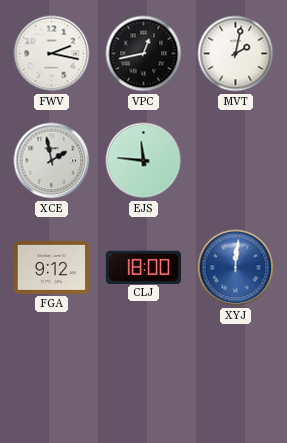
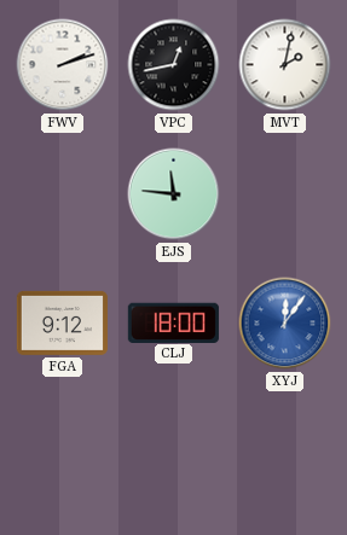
FWV: 2:17 -> 2:12 (63, 65)
XCE: 1:58 -> none (52, 161)
XYJ: 12:01 -> 12:06 (285, 324)
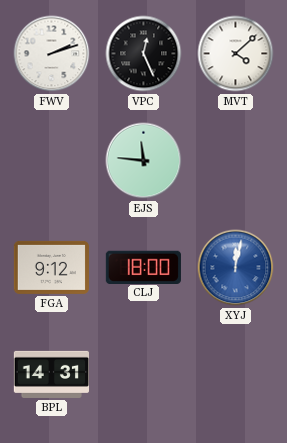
VPC: 12:43 -> 12:26 (144, 54)
MVT: 2:02 -> 4:08 (236, 54)
XYJ: 12:06 -> 12:02 (236, 268)
BPL: none -> 14:31 (51, 374)
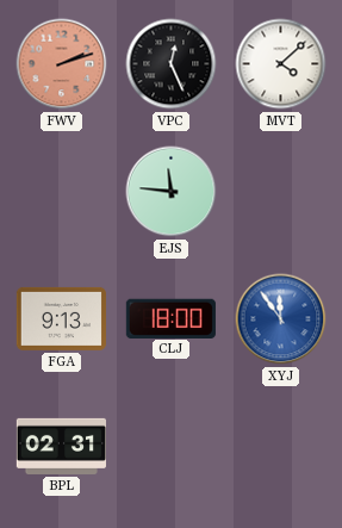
FWV dial: white -> salmon (62, 64)
FGA: 9:12 -> 9:13 (61, 318)
XYJ: 12:02 -> 11:54 (281, 319)
BPL: 14:31 -> 02:31 (61, 446)
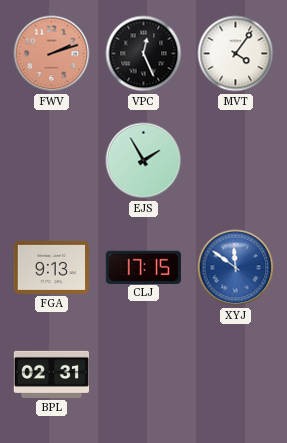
MVT: 4:08 -> 4:06 (236, 54)
EJS: 11:46 -> 1:55 (144, 161)
CLJ: 18:00 -> 17:15 (143, 267)
XYJ: 11:54 -> 11:51 (236, 268)
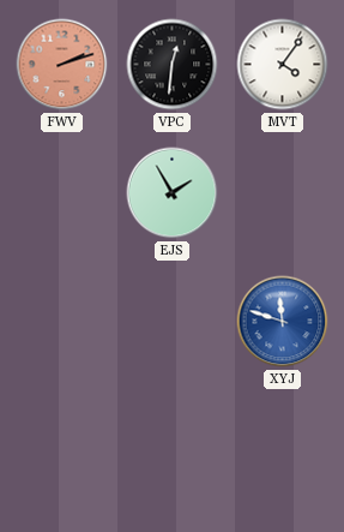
VPC: 12:26 -> 12:31 (173, 65)
FGA: 9:13 -> none (51, 267)
CLJ: 17:15 -> none (143, 267)
XYJ: 11:51 -> 11:48 (283, 322)
BPL: 02:31 -> none (51, 374)
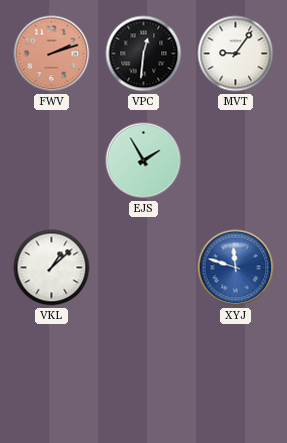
MVT: 4:06 -> 9:06 (236, 54)
VKL: none -> 1:08 (52, 268)
